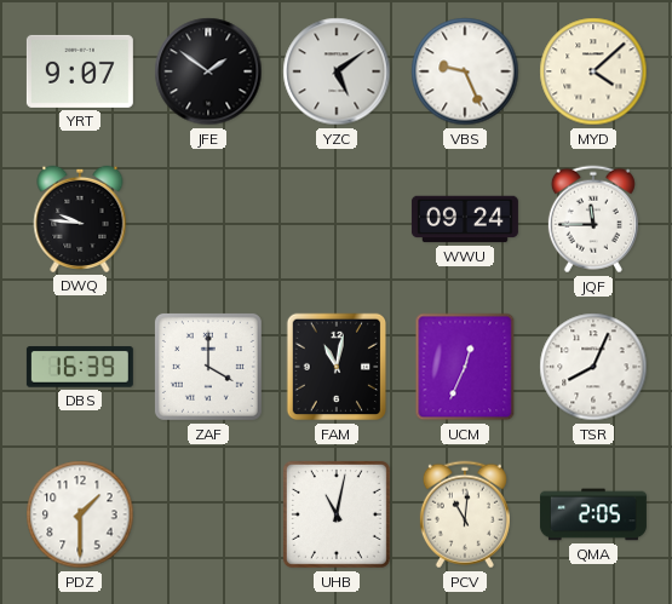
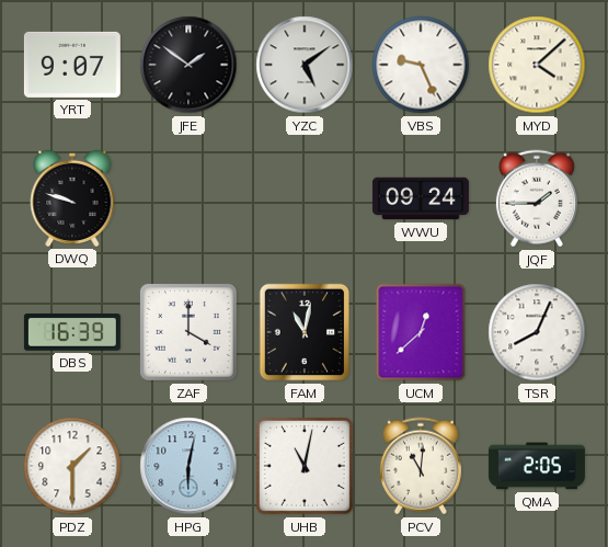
DWQ: 9:46 -> 9:48 (72, 198)
JQF: 11:45 -> 1:45 (537, 198)
UCM: 12:34 -> 12:38 (421, 332)
HPG: none -> 6:02 (188, 466)
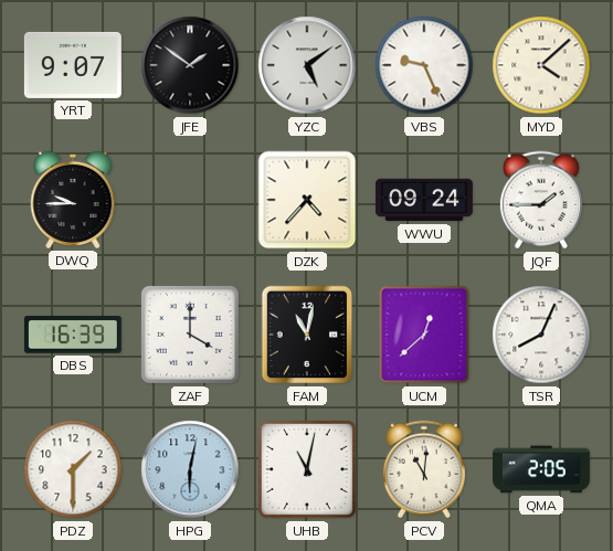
DWQ: 9:48 -> 9:45 (73, 200)
DZK: none -> 4:37 (307, 200)
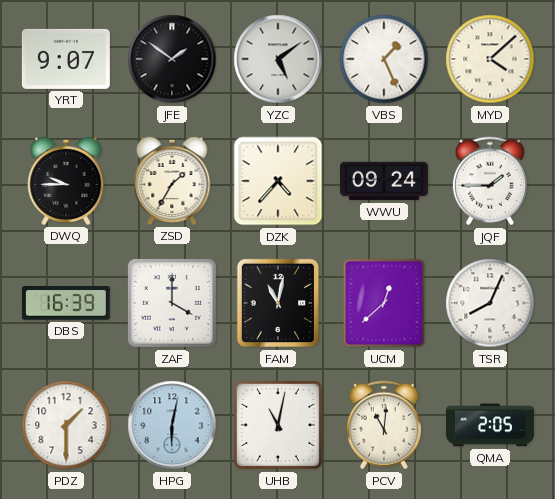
VBS: 9:26 -> 1:26 (384, 59)
ZSD: none -> 1:35 (172, 181)
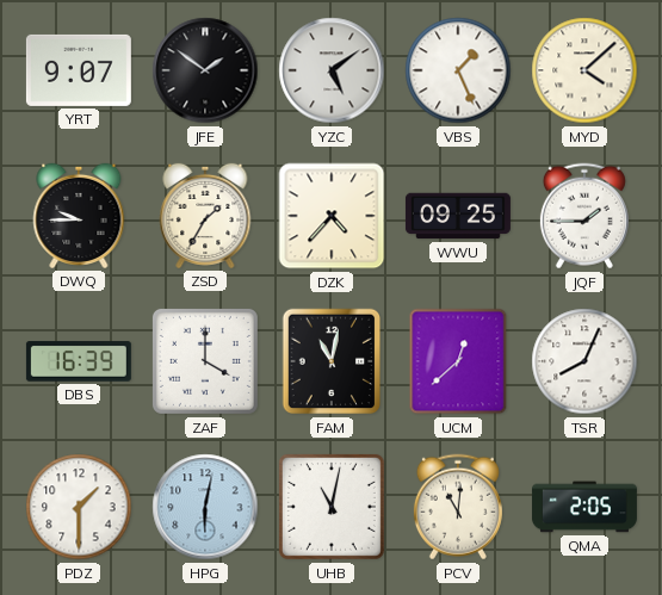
WWU: 09:24 -> 09:25 (458, 216)
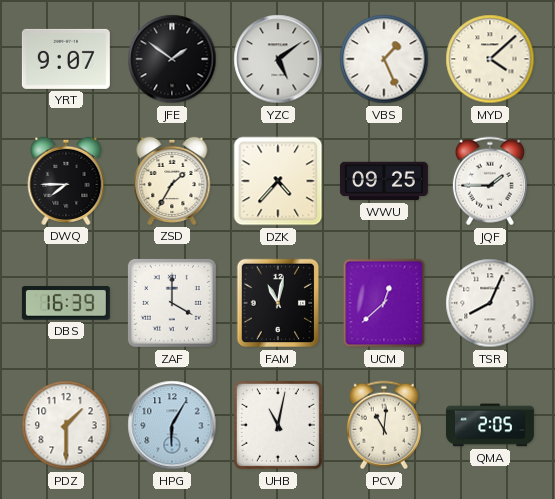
DWQ: 9:45 -> 7:45 (66, 181)
HPG: 6:02 -> 6:05 (172, 425)
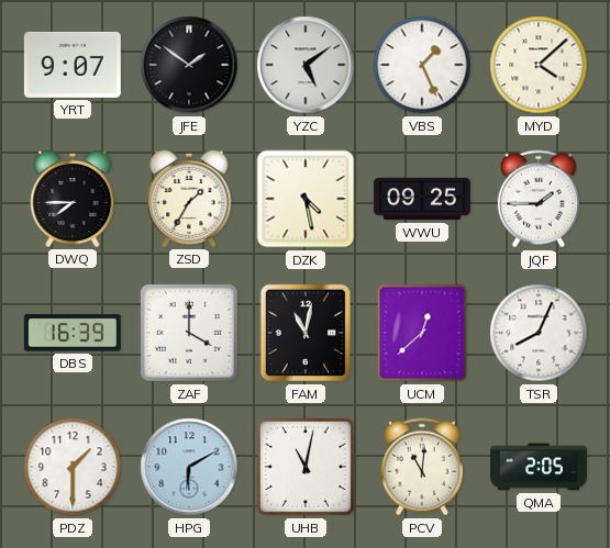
DZK: 4:37 -> 4:28 (306, 199)
HPG: 6:05 -> 6:10 (189, 467)
